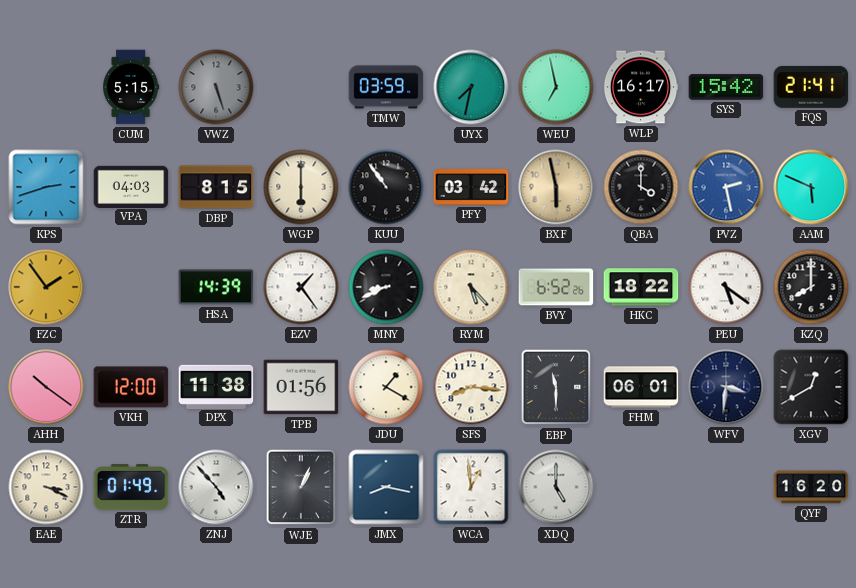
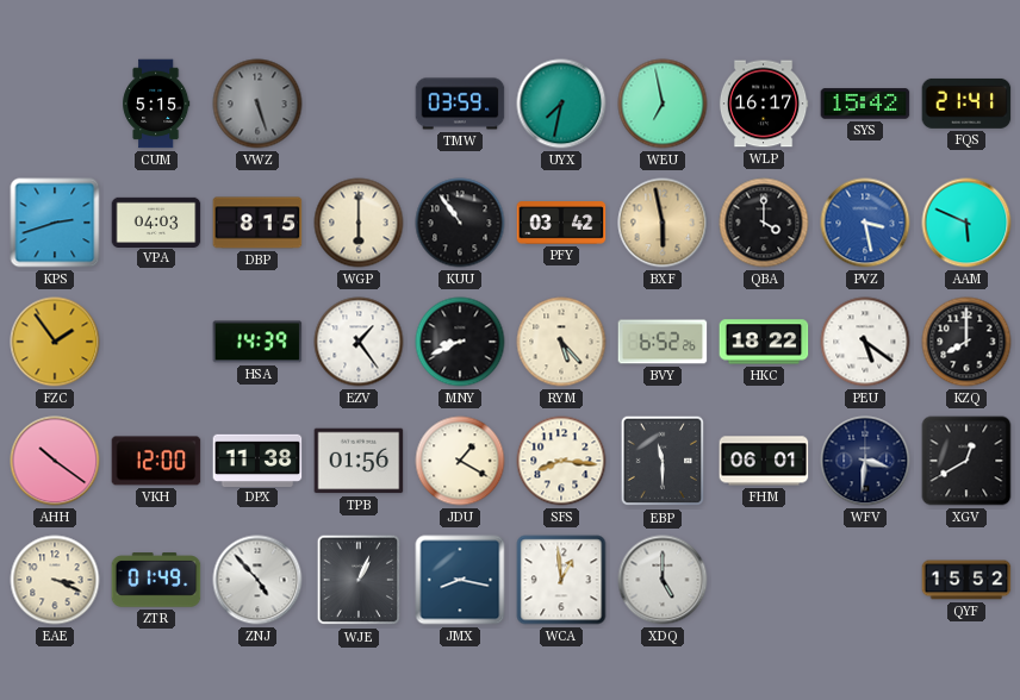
PVZ: 2:28 -> 3:28 (865, 223)
QYF: 16:20 -> 15:52 (966, 580)
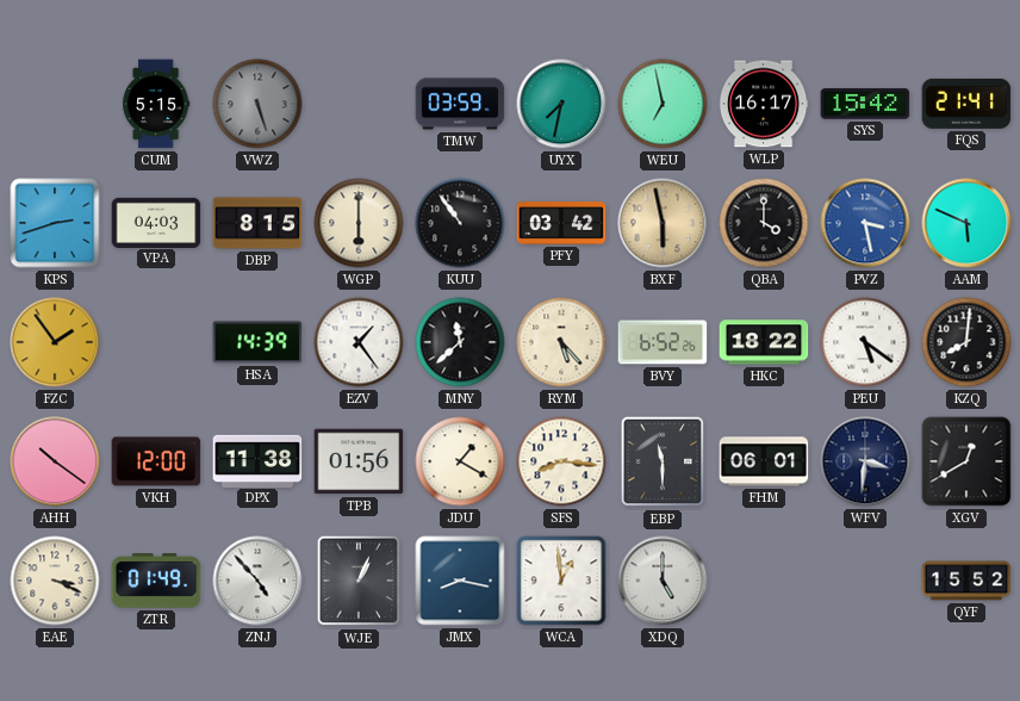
MNY: 8:41 -> 11:38 (460, 342)
KZQ: 8:00 -> 8:01 (966, 342)
